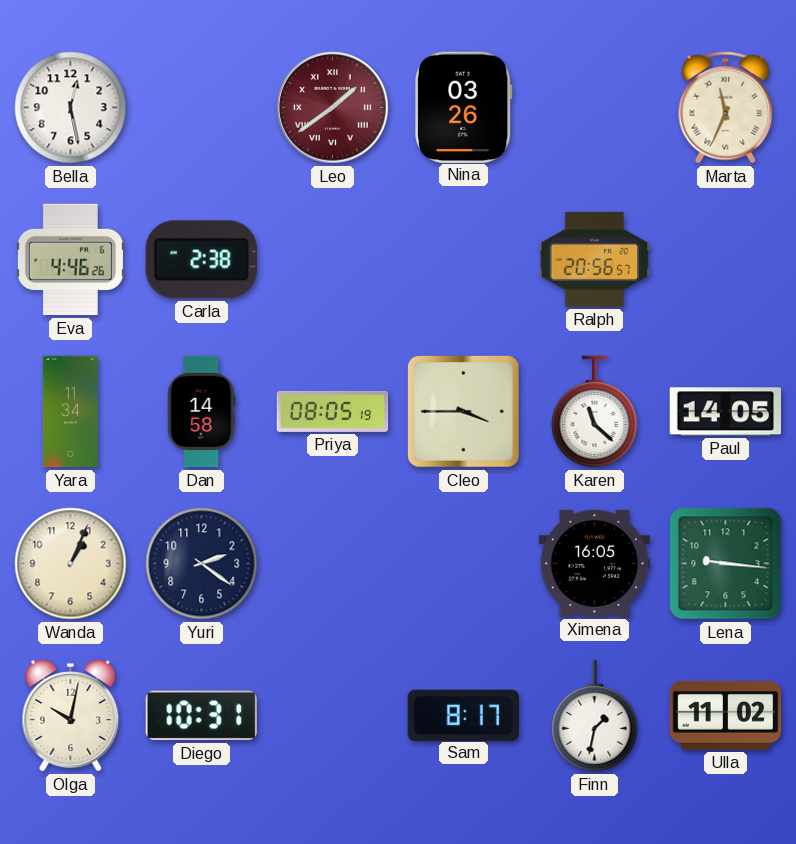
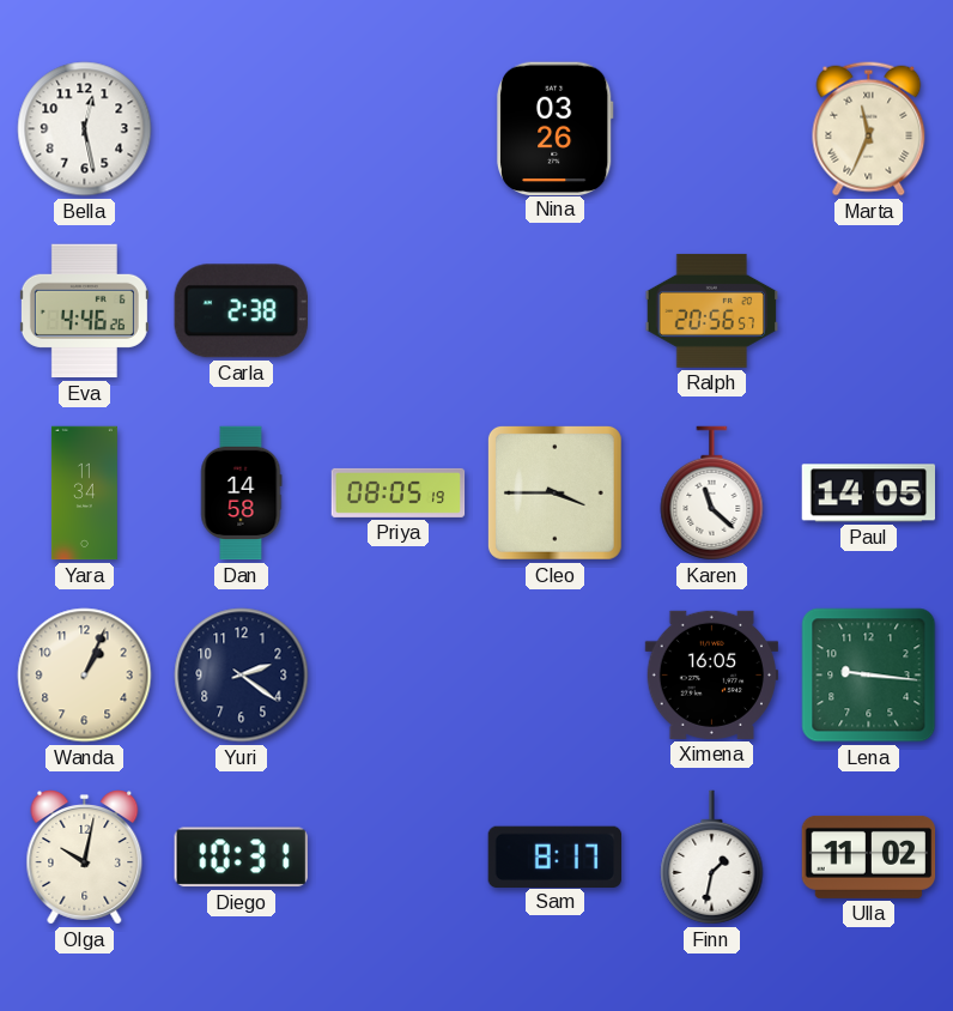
Leo: 1:39 -> none (333, 108)
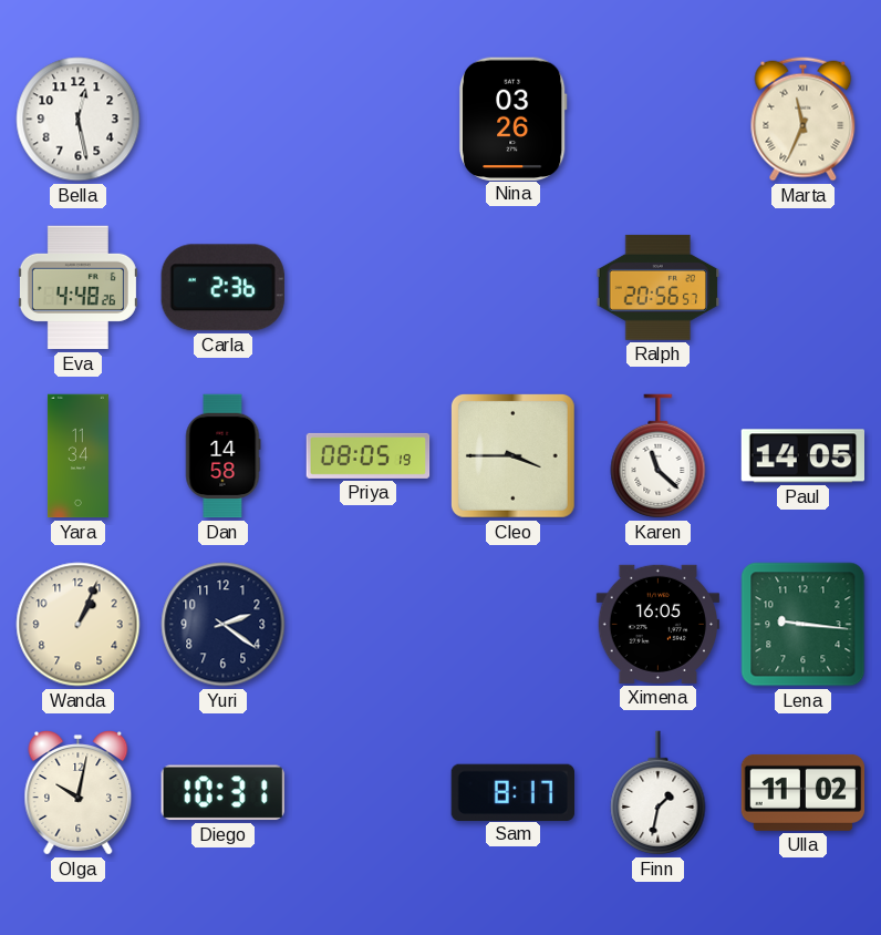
Eva: 4:46 -> 4:48 (77, 288)
Carla: 2:38 -> 2:36 (222, 288)
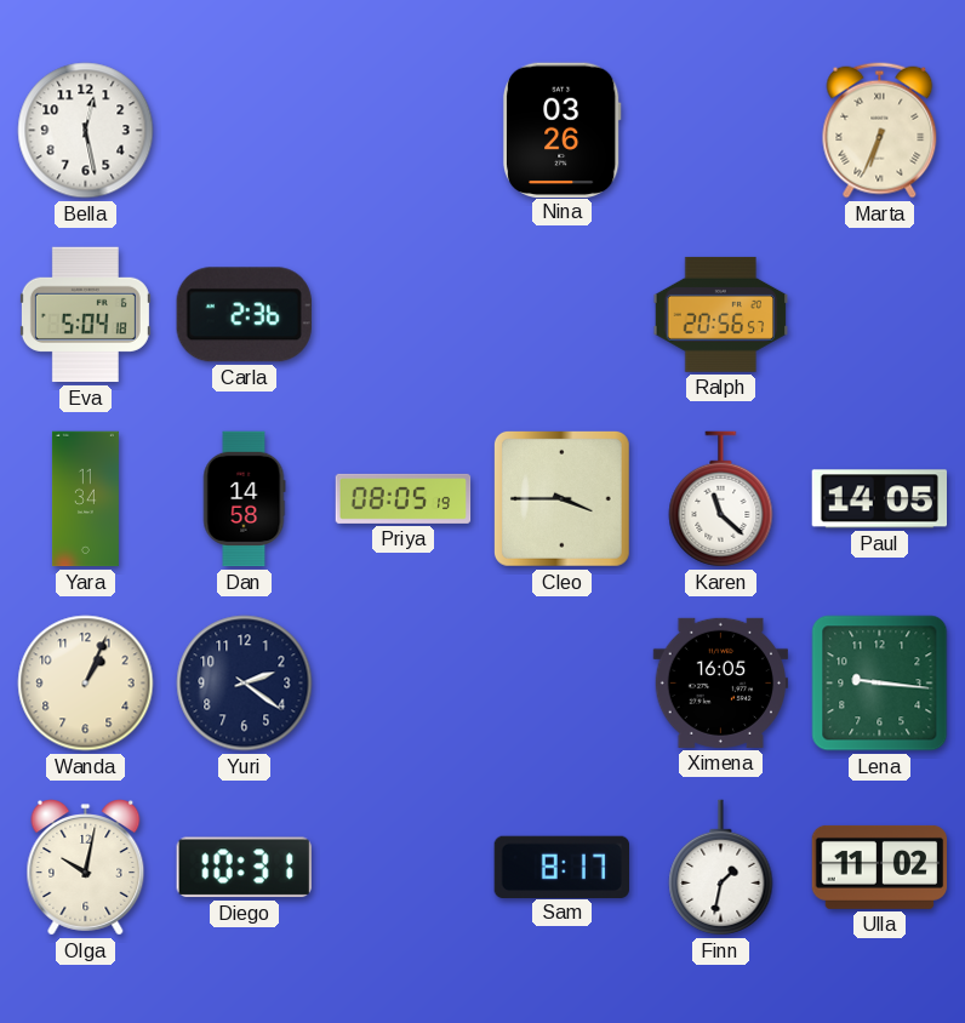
Marta: 11:34 -> 6:34 (880, 131)
Eva: 4:48 -> 5:04 (85, 315)
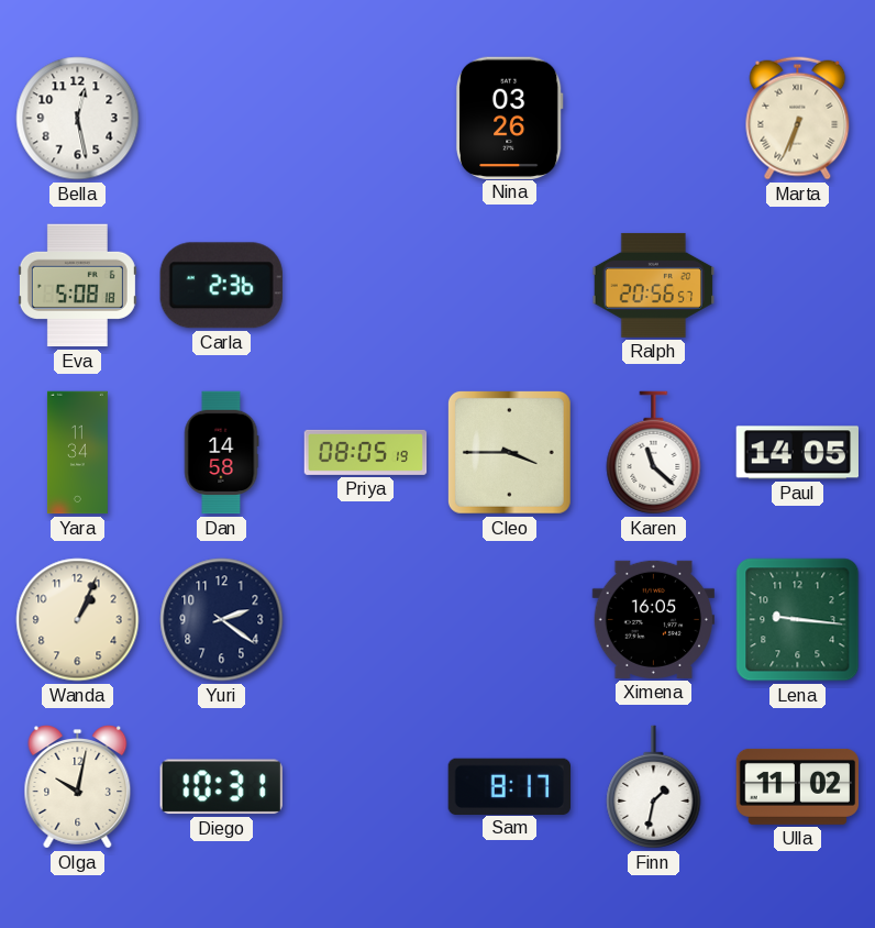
Eva: 5:04 -> 5:08 (77, 286)
